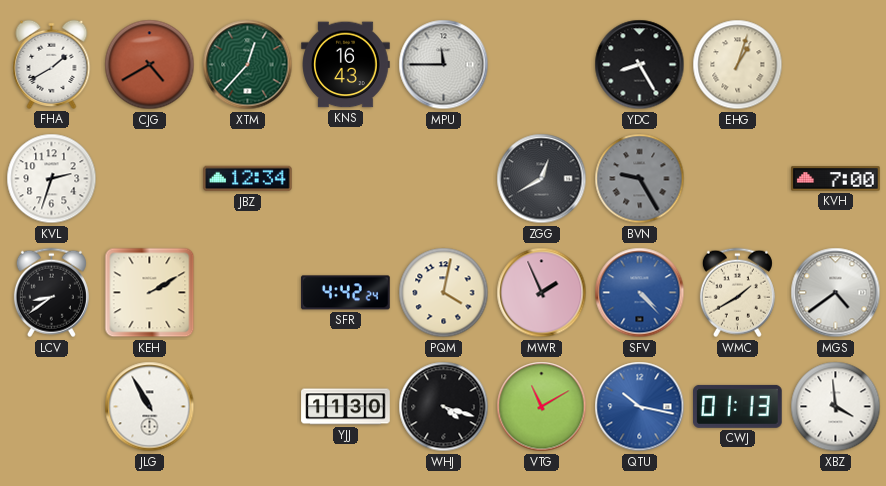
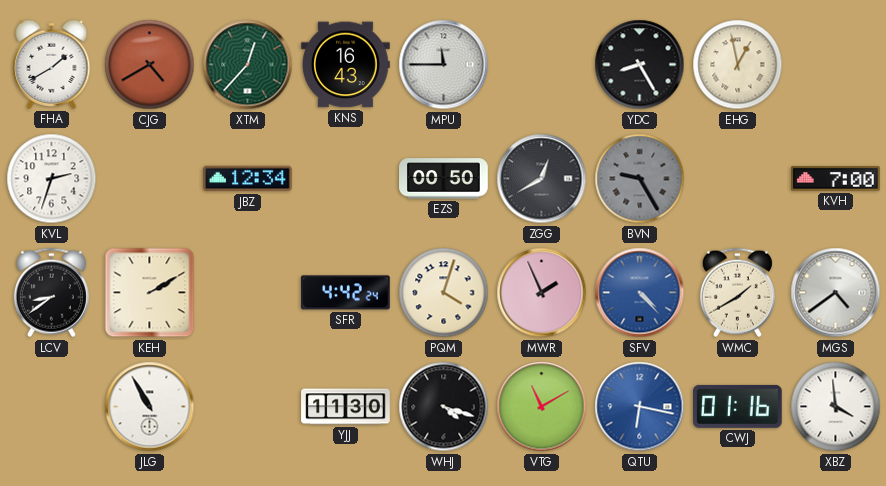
EHG: 1:03 -> 12:58 (738, 65)
EZS: none -> 00:50 (444, 179)
PQM: 4:02 -> 4:03 (444, 293)
QTU: 10:17 -> 6:17 (640, 407)
CWJ: 01:13 -> 01:16 (738, 406)
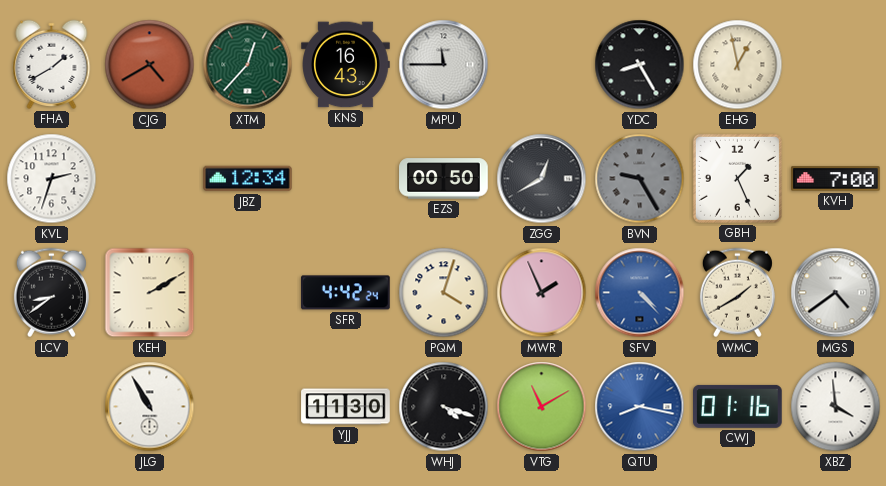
GBH: none -> 1:26 (737, 178)
QTU: 6:17 -> 8:17 (640, 407)
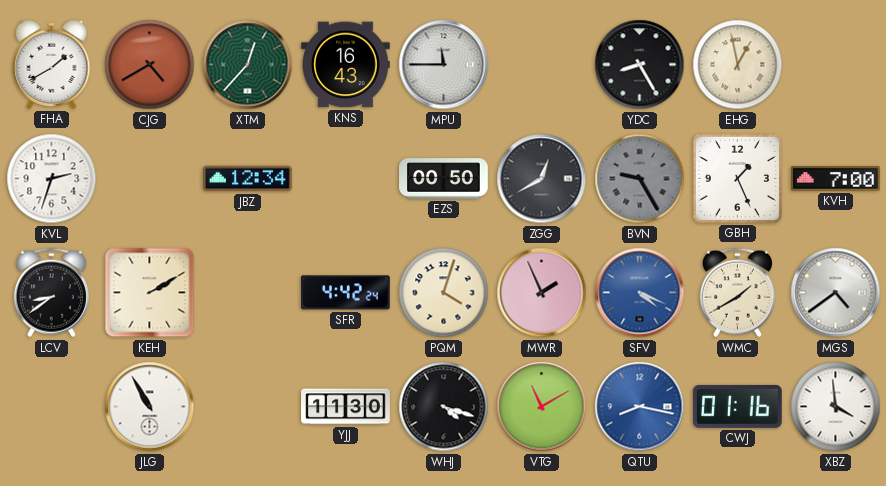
SFV: 4:23 -> 4:19 (640, 293)
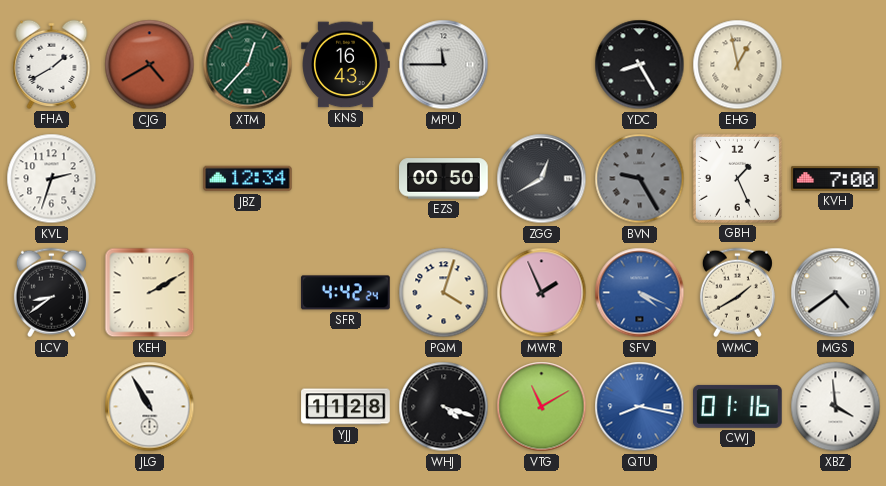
YJJ: 11:30 -> 11:28 (346, 407)
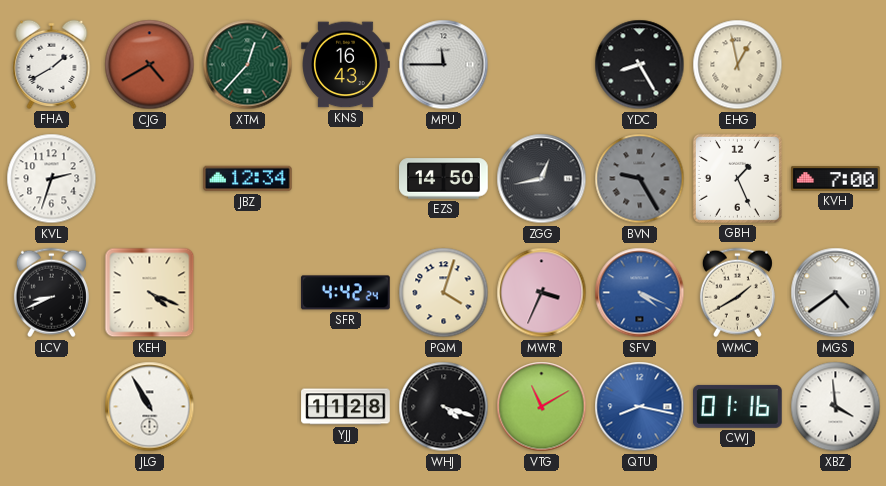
EZS: 00:50 -> 14:50 (444, 179)
ZGG: 12:40 -> 12:43 (542, 179)
LCV: 8:39 -> 8:41 (51, 293)
KEH: 2:10 -> 4:19 (150, 293)
MWR: 1:56 -> 3:34 (542, 293)
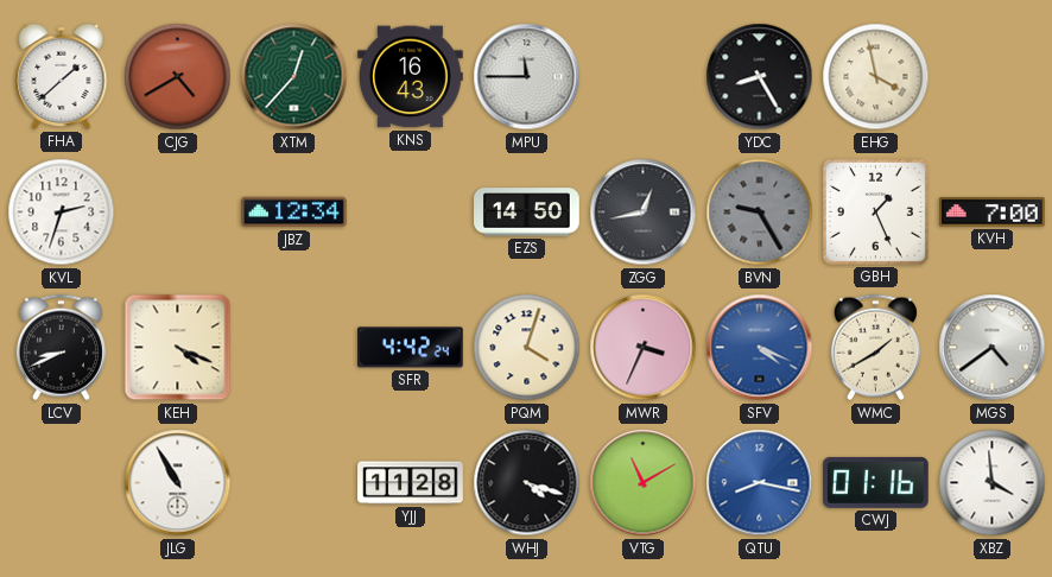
FHA: 1:40 -> 1:38 (62, 76)
EHG: 12:58 -> 3:58 (876, 77)
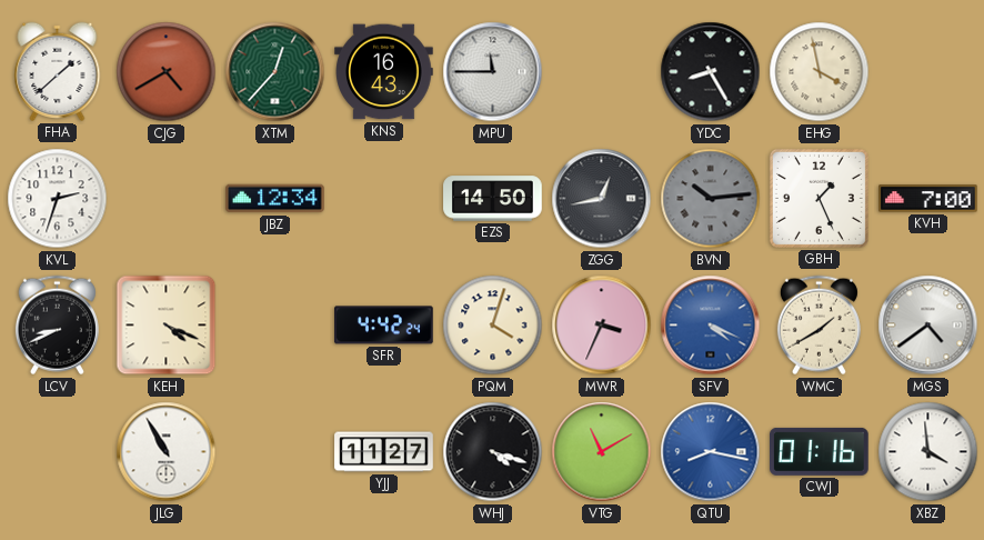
BVN: 9:25 -> 10:14 (711, 199)
YJJ: 11:28 -> 11:27 (384, 452)
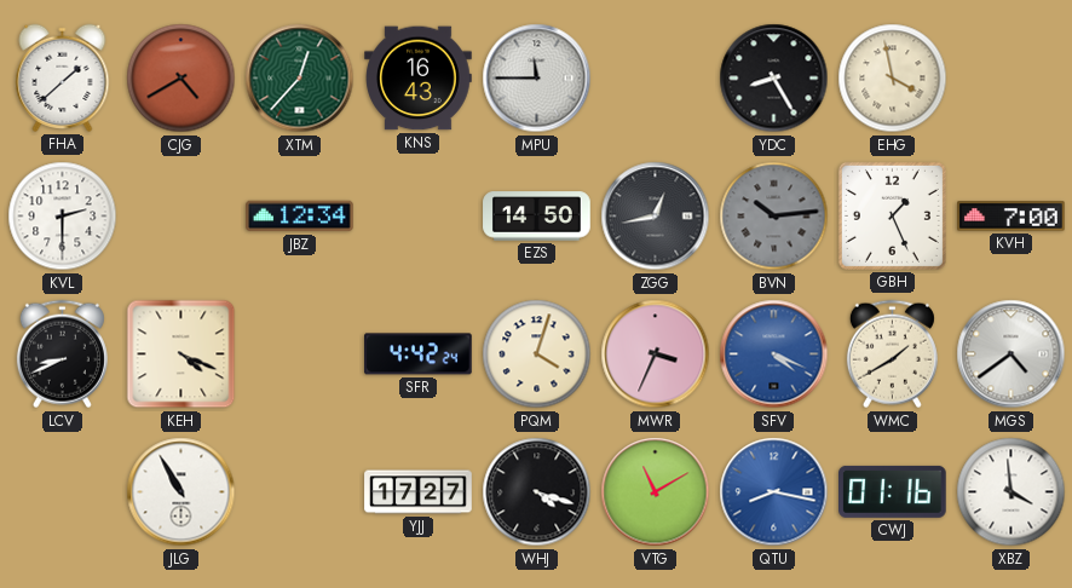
KVL: 2:33 -> 2:30 (63, 217)
YJJ: 11:27 -> 17:27 (419, 492)
